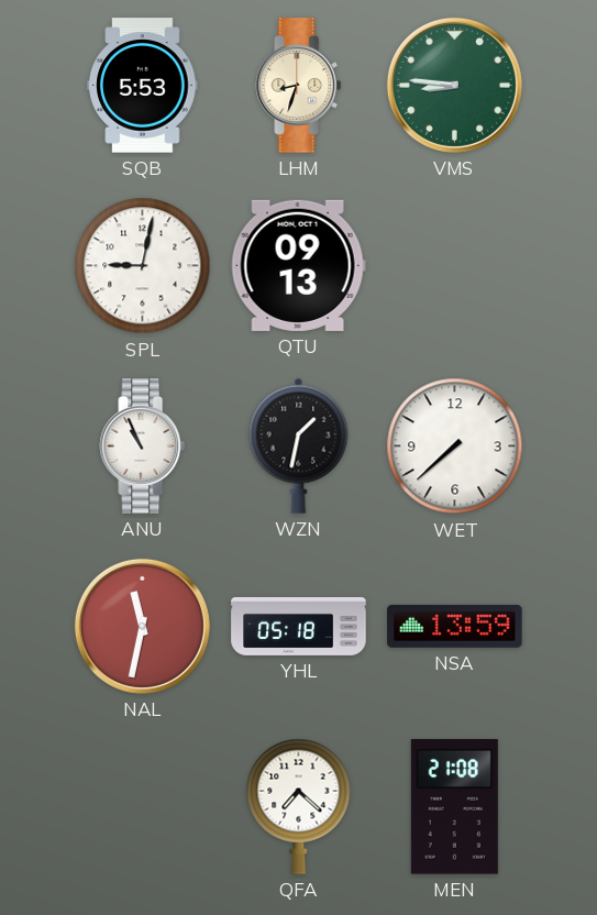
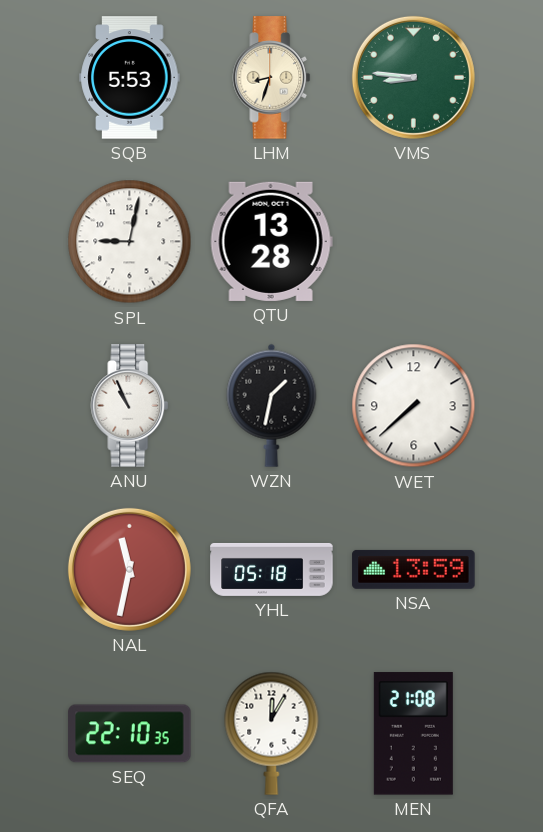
QTU: 09:13 -> 13:28 (271, 241)
SEQ: none -> 22:10 (130, 734)
QFA: 7:22 -> 12:05 (272, 733)
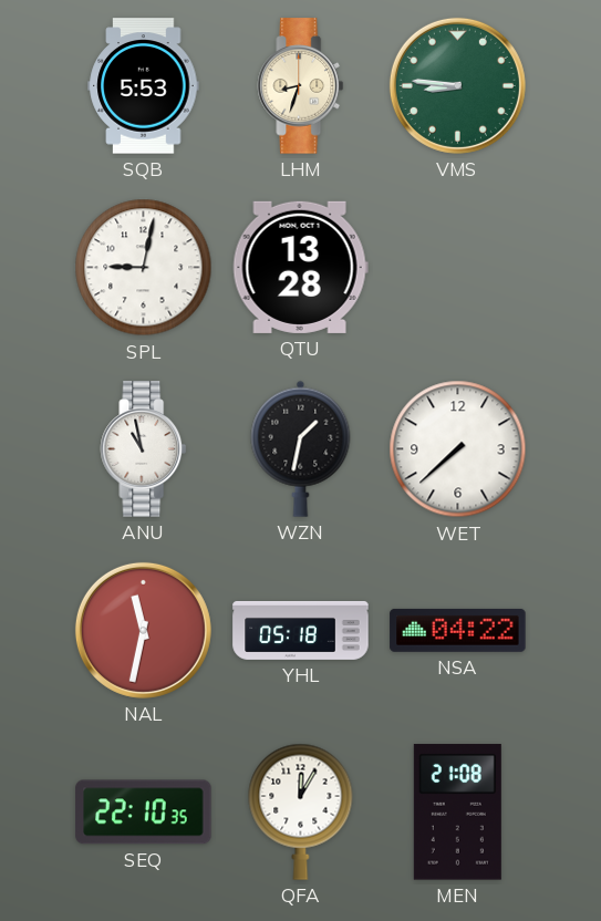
ANU: 10:56 -> 10:58 (144, 449)
NSA: 13:59 -> 04:22 (458, 630)
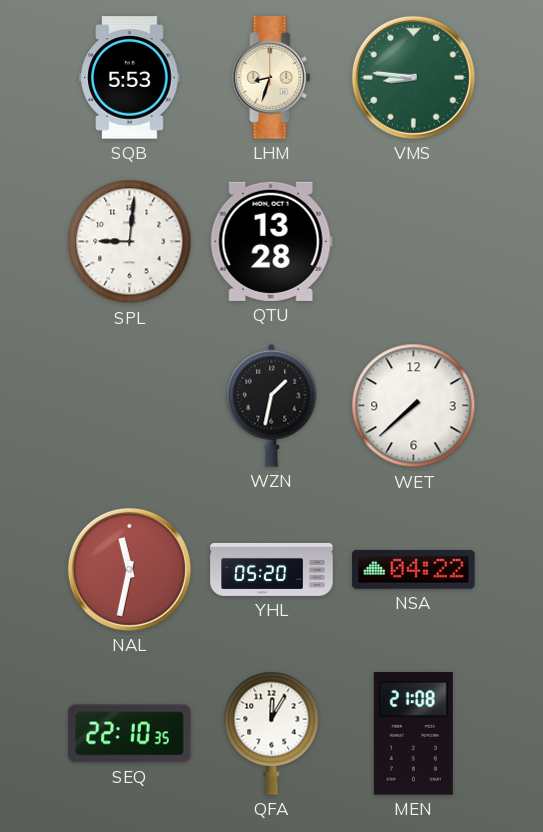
SPL: 9:02 -> 9:01 (130, 242)
ANU: 10:58 -> none (144, 449)
YHL: 05:18 -> 05:20 (272, 569)
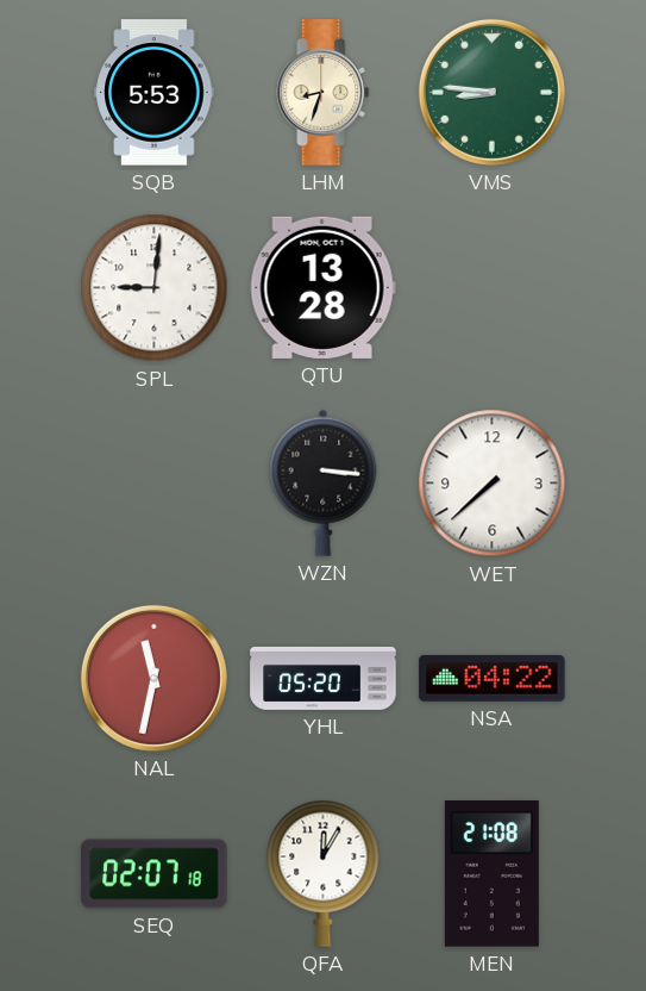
WZN: 1:32 -> 3:16 (324, 482)
SEQ: 22:10 -> 02:07 (155, 874)
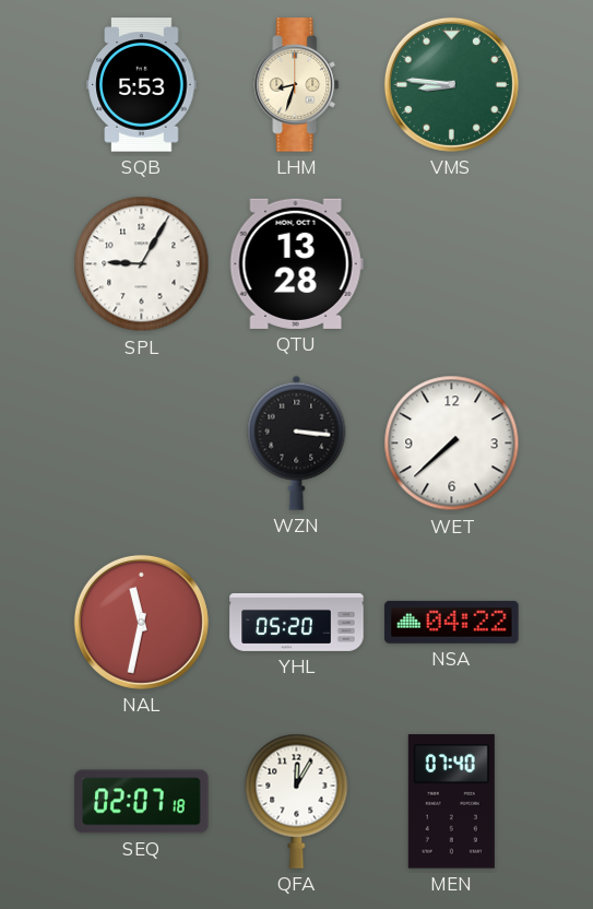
SPL: 9:01 -> 9:05 (142, 264)
MEN: 21:08 -> 07:40 (451, 802)
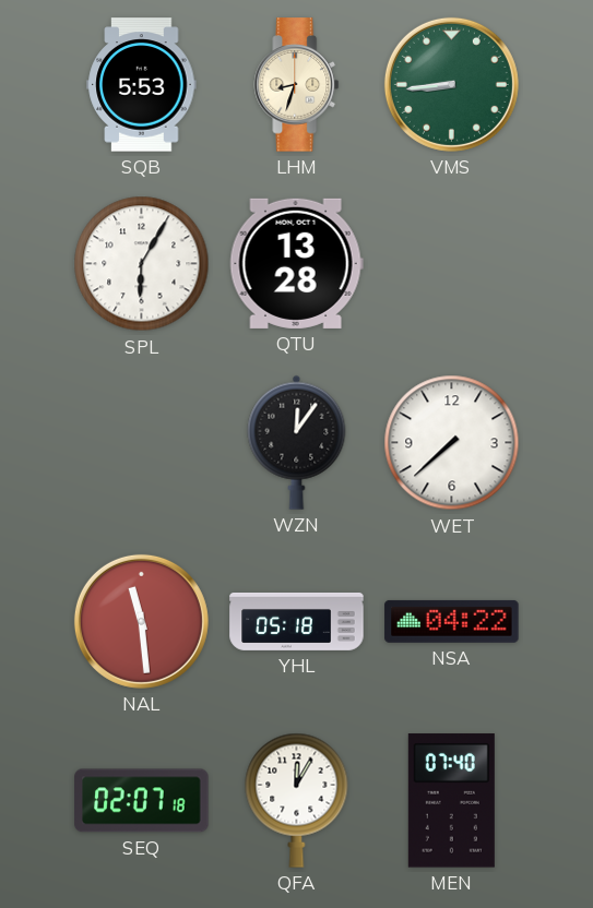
VMS: 8:46 -> 8:44 (451, 84)
SPL: 9:05 -> 6:05 (142, 264)
WZN: 3:16 -> 12:06 (297, 442)
NAL: 11:32 -> 11:29 (141, 621)
YHL: 05:20 -> 05:18 (297, 621)
